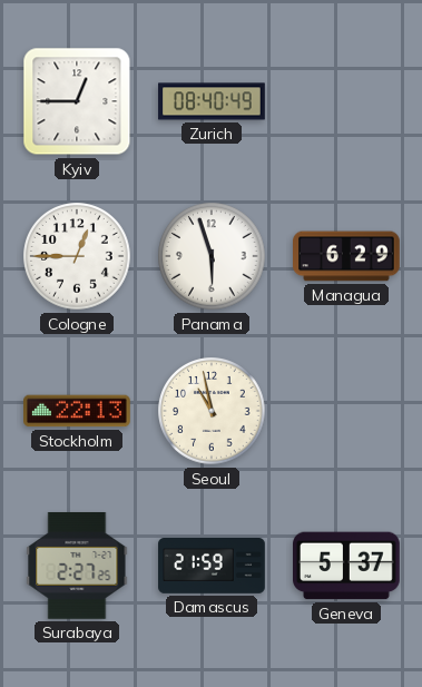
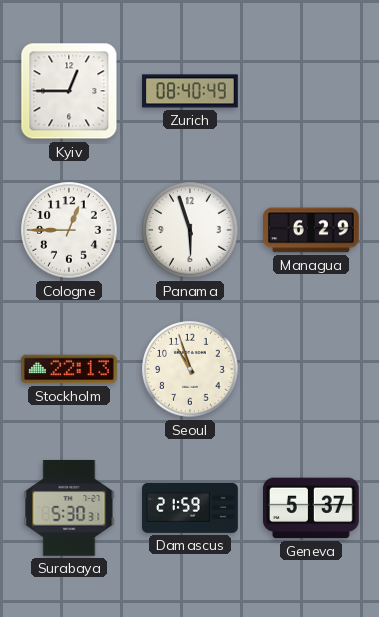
Seoul: 10:58 -> 10:57 (190, 369)
Surabaya: 2:27 -> 5:30 (69, 508)
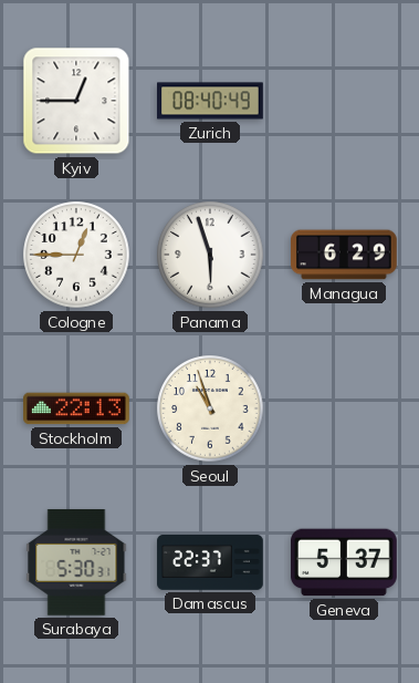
Damascus: 21:59 -> 22:37 (210, 563)
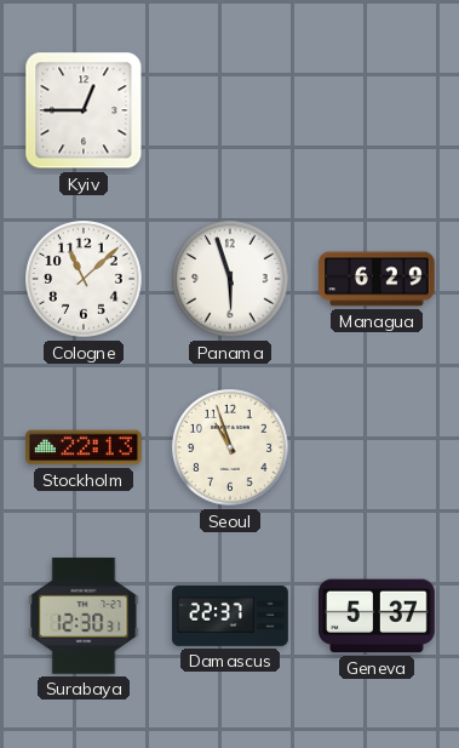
Zurich: 08:40 -> none (210, 101)
Cologne: 12:45 -> 11:08 (84, 279)
Surabaya: 5:30 -> 12:30 (84, 616)
